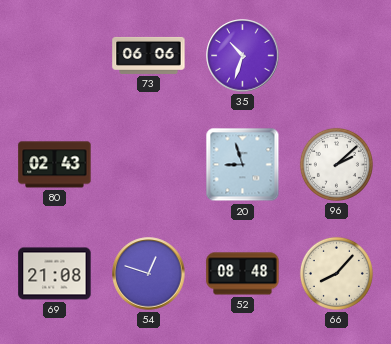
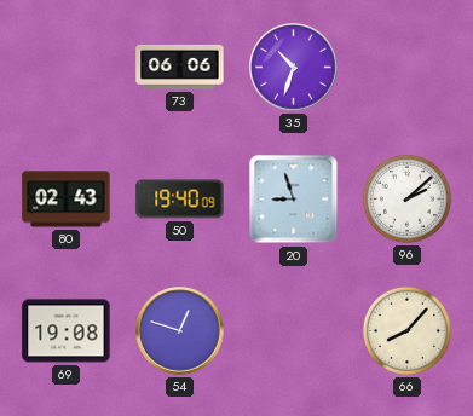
50: none -> 19:40 (180, 200)
69: 21:08 -> 19:08 (67, 331)
52: 08:48 -> none (243, 274)
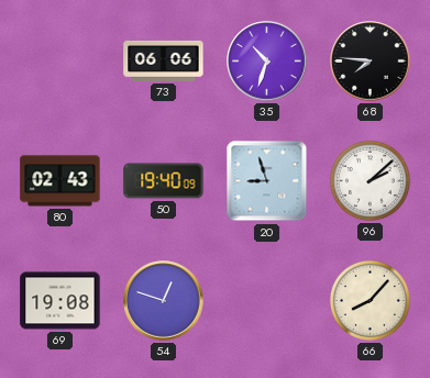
68: none -> 7:46 (371, 62)
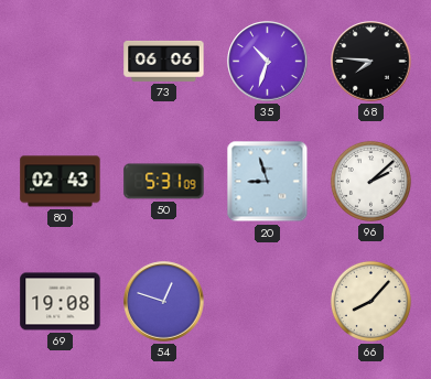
50: 19:40 -> 5:31 (164, 182)
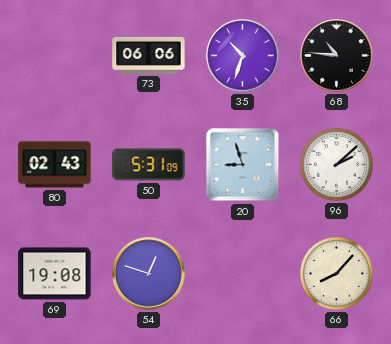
68: 7:46 -> 10:46 (337, 56)
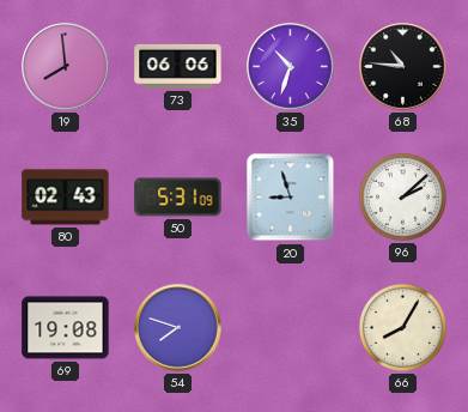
19: none -> 7:59 (66, 67)
54: 12:48 -> 7:48 (178, 328)
66: 8:07 -> 8:05 (402, 327)
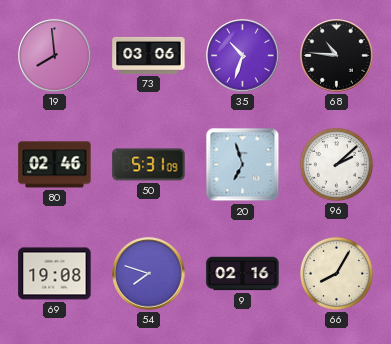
73: 06:06 -> 03:06 (149, 55)
80: 02:43 -> 02:46 (55, 165)
20: 8:57 -> 6:57 (243, 165)
9: none -> 02:16 (243, 274)
